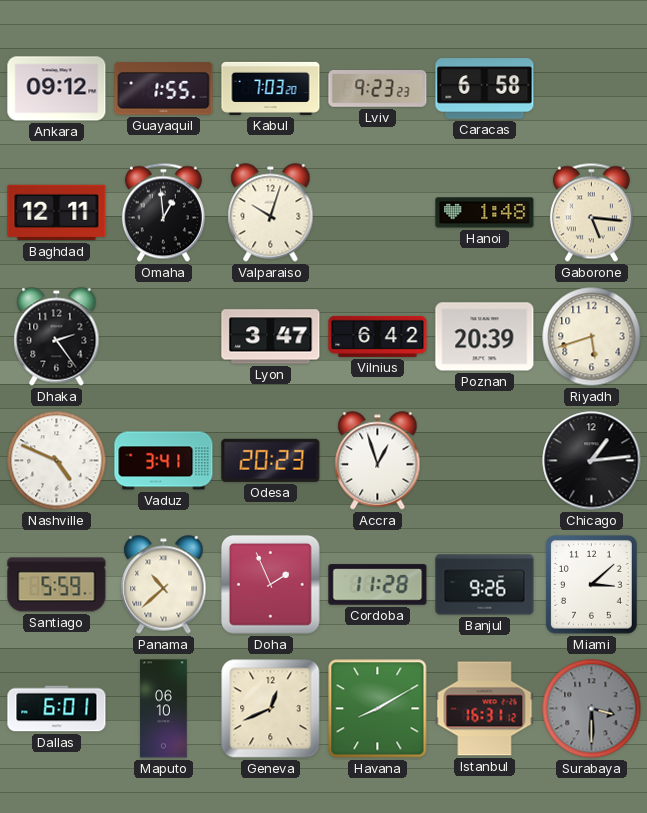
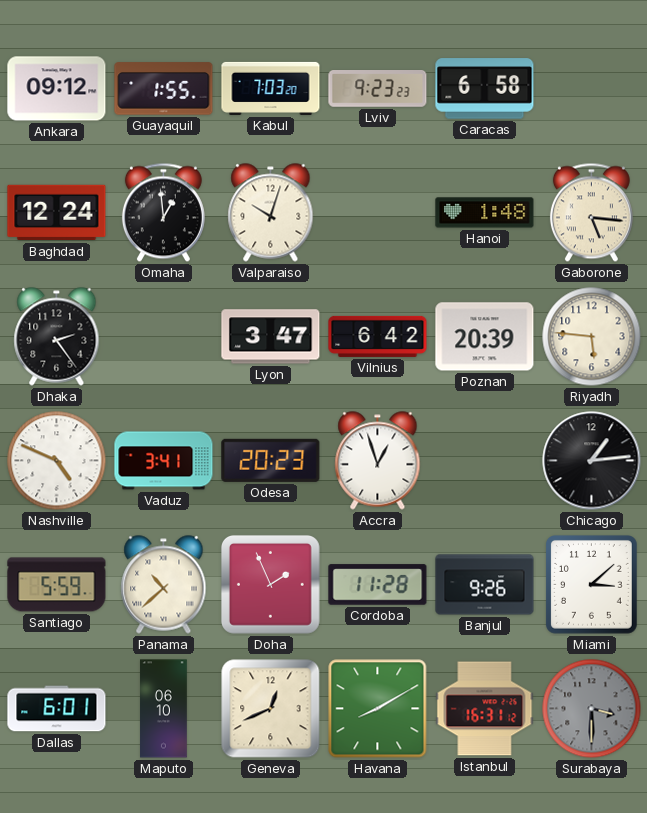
Baghdad: 12:11 -> 12:24 (57, 213)
Riyadh: 5:42 -> 5:46 (592, 337)
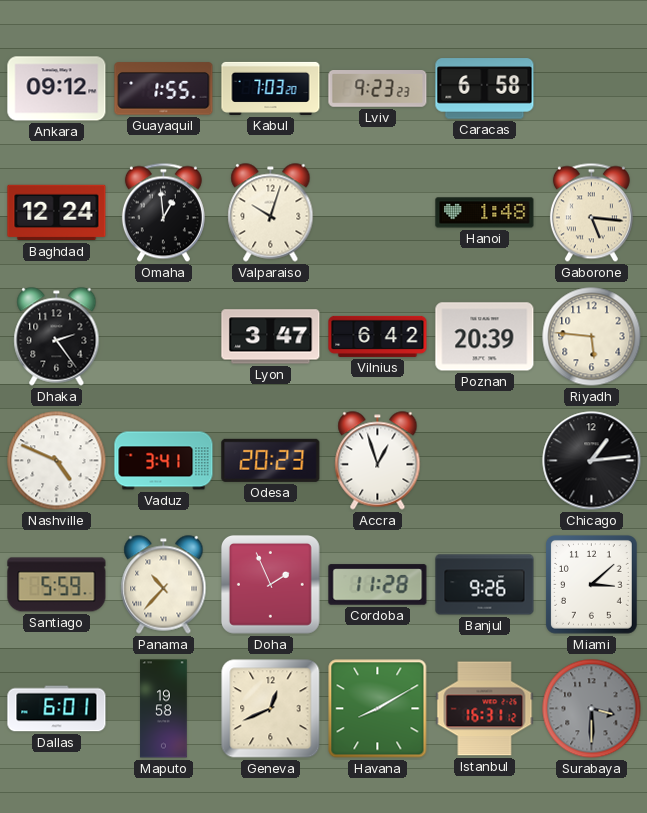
Panama: 10:38 -> 10:37 (164, 585)
Maputo: 06:10 -> 19:58 (164, 709)
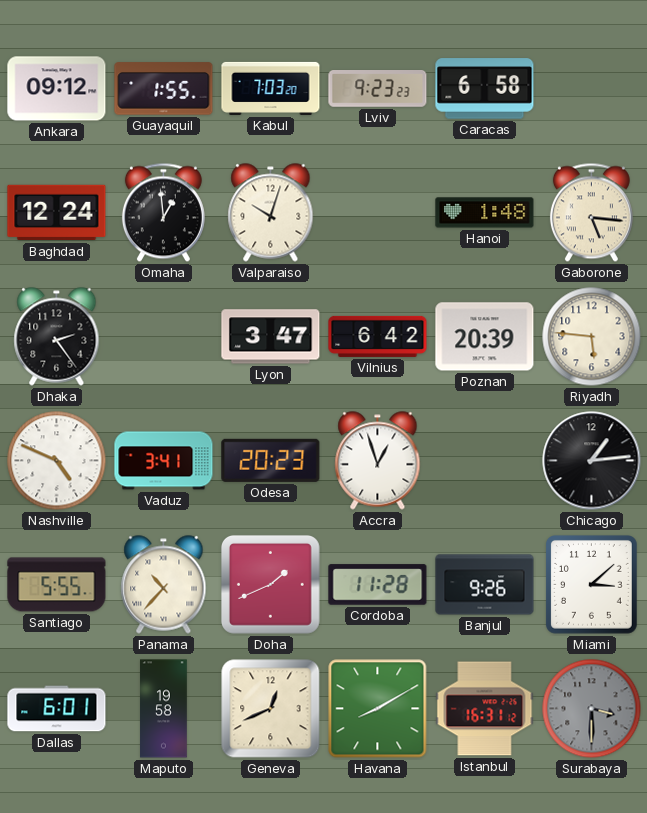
Santiago: 5:59 -> 5:55 (57, 585)
Doha: 1:56 -> 1:41 (270, 584)
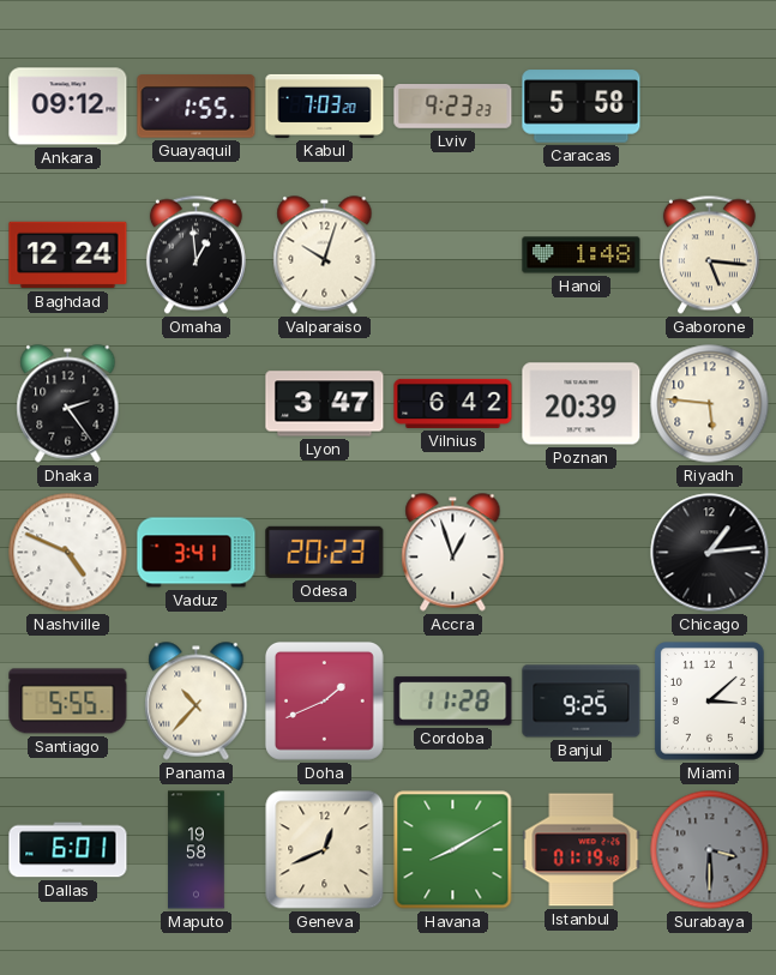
Caracas: 6:58 -> 5:58 (582, 107)
Banjul: 9:26 -> 9:25 (582, 702)
Istanbul: 16:31 -> 01:19 (582, 850)
